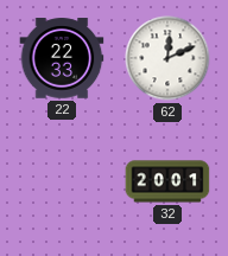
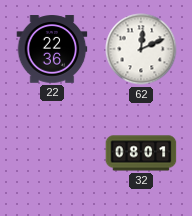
22: 22:33 -> 22:36 (52, 49)
32: 20:01 -> 08:01 (141, 153)
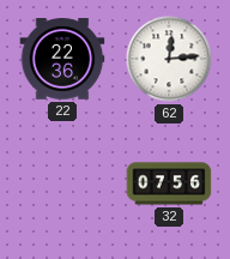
62: 12:11 -> 12:14 (169, 59)
32: 08:01 -> 07:56 (169, 183)
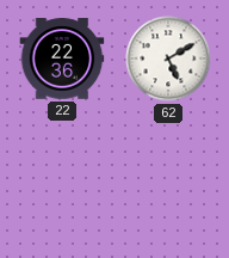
62: 12:14 -> 5:10 (168, 59)
32: 07:56 -> none (169, 183)
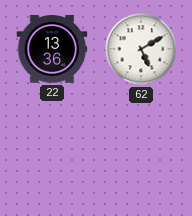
22: 22:36 -> 13:36 (52, 49)
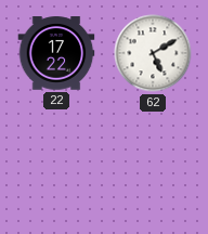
22: 13:36 -> 17:22 (56, 53)
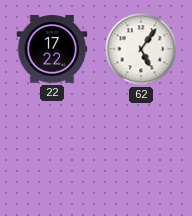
62: 5:10 -> 5:06 (141, 49)
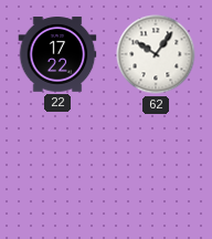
62: 5:06 -> 10:06 (156, 54)
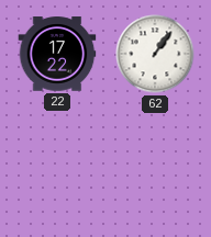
62: 10:06 -> 1:06 (155, 54)
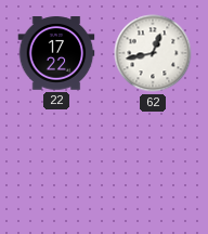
62: 1:06 -> 12:43 (153, 53)
